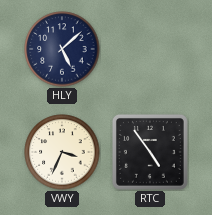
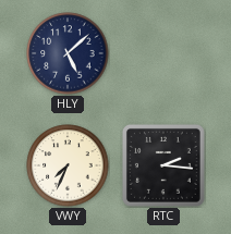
VWY: 3:34 -> 7:34 (68, 165)
RTC: 4:54 -> 2:16 (163, 165)
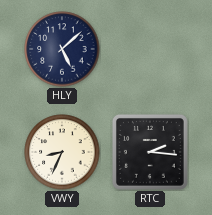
VWY: 7:34 -> 8:34 (62, 152)
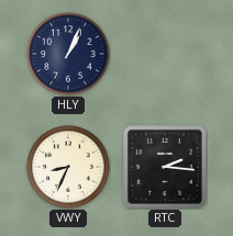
HLY: 5:08 -> 1:04 (68, 54)
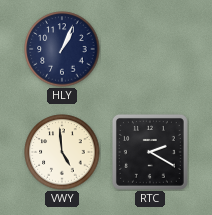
VWY: 8:34 -> 4:59 (62, 152)
RTC: 2:16 -> 2:20 (150, 152)
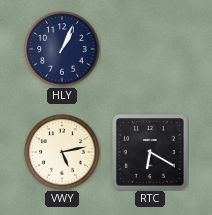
VWY: 4:59 -> 5:13 (62, 152)
RTC: 2:20 -> 6:20 (150, 152)
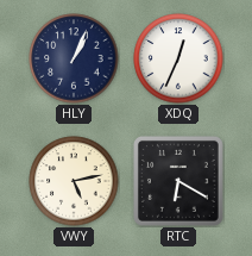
XDQ: none -> 12:34 (178, 58)
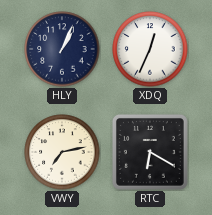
VWY: 5:13 -> 7:13 (62, 152)
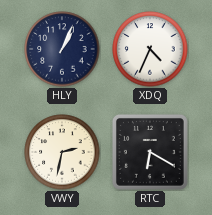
XDQ: 12:34 -> 4:34 (150, 49)
VWY: 7:13 -> 2:32 (62, 152)
